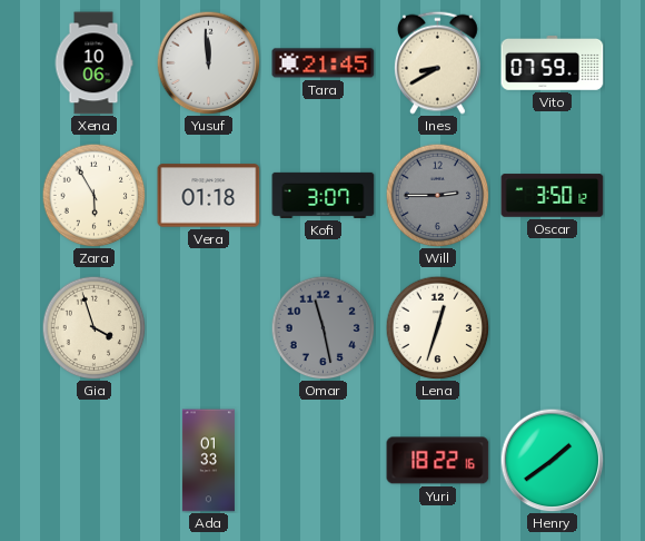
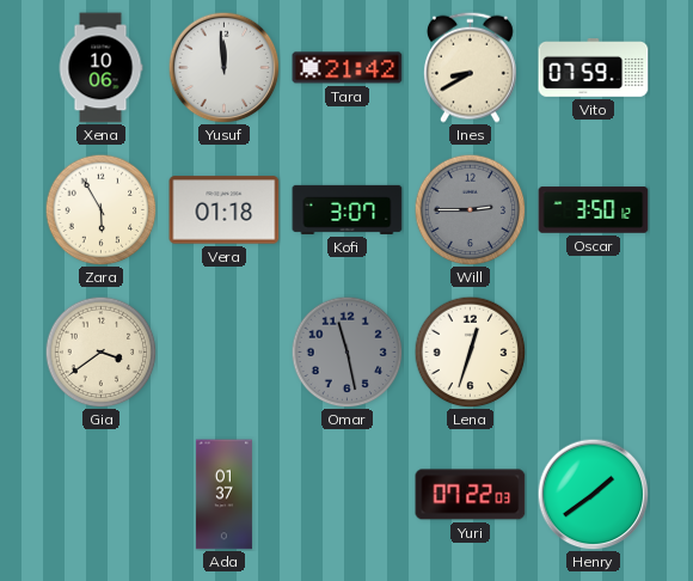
Tara: 21:45 -> 21:42 (348, 68)
Gia: 3:57 -> 3:39 (100, 351)
Ada: 01:33 -> 01:37 (223, 495)
Yuri: 18:22 -> 07:22 (471, 495)
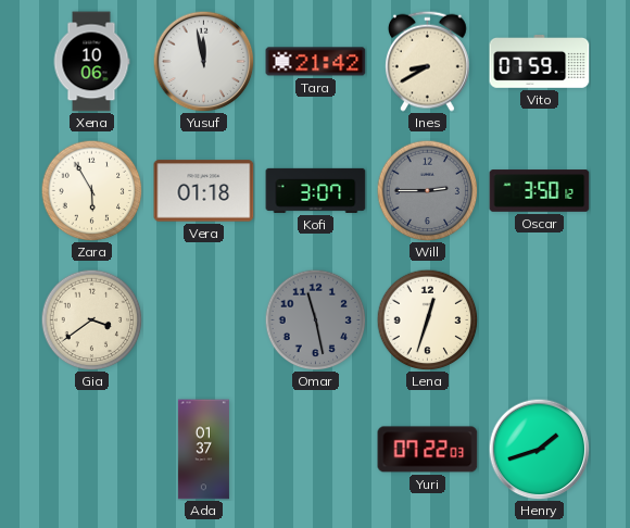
Yusuf: 11:59 -> 11:58 (203, 61)
Henry: 1:39 -> 1:42 (539, 449)
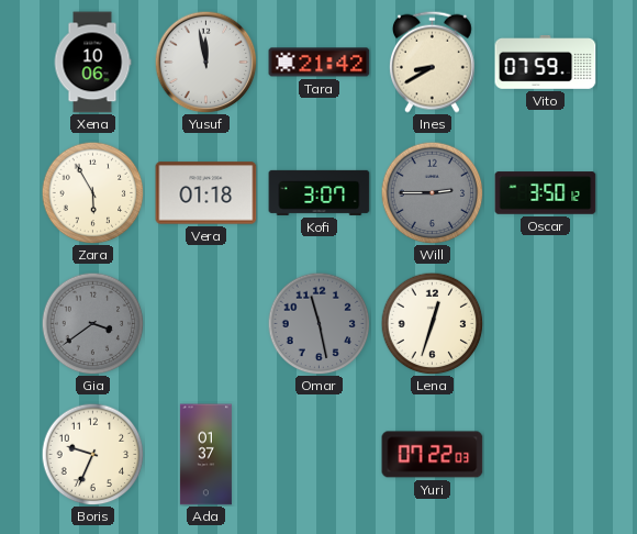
Gia dial: cream -> grey (92, 323)
Boris: none -> 9:34 (92, 454)
Henry: 1:42 -> none (539, 449)
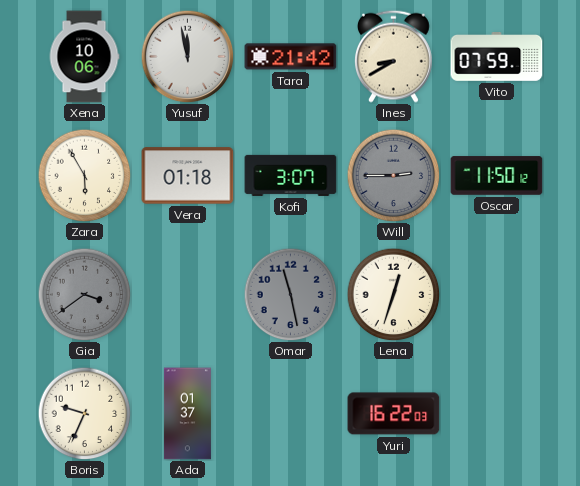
Oscar: 3:50 -> 11:50 (497, 176)
Yuri: 07:22 -> 16:22 (394, 414)
